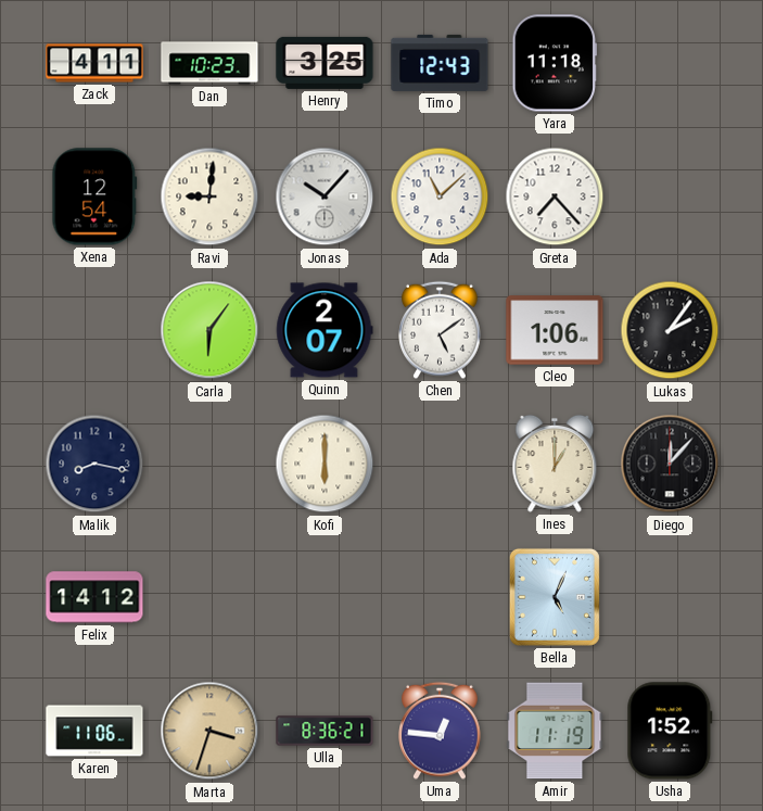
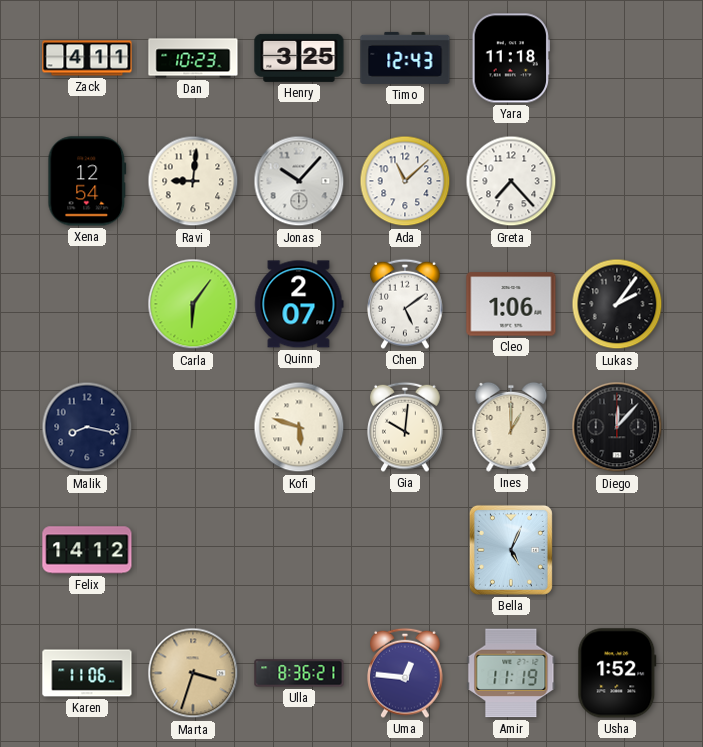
Kofi: 6:00 -> 5:48 (299, 427)
Gia: none -> 10:01 (405, 427)
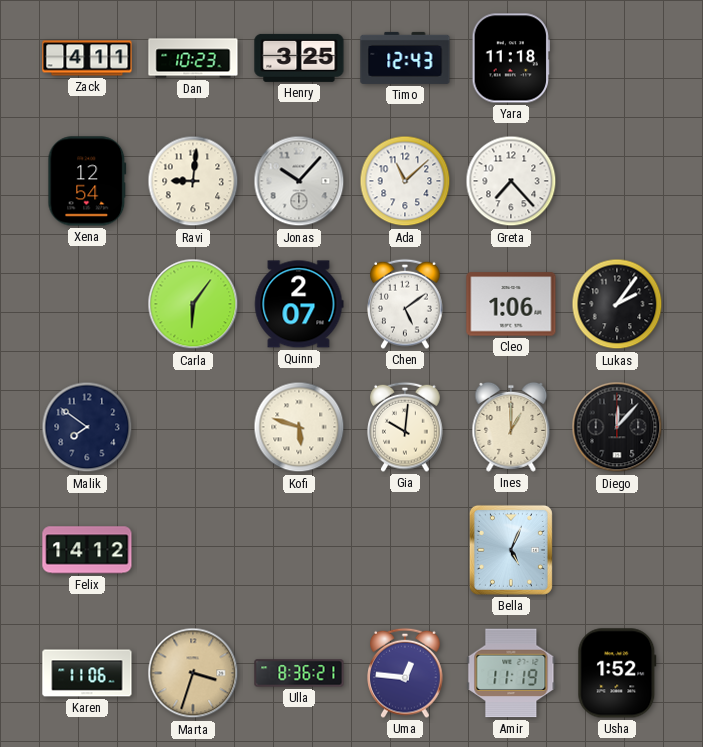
Malik: 8:17 -> 7:51 (87, 427)
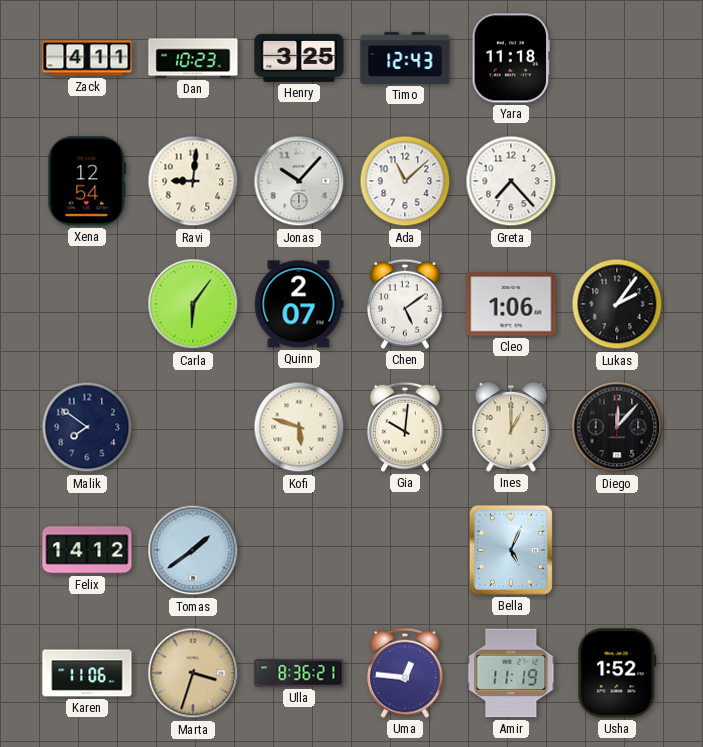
Tomas: none -> 1:39 (193, 550)
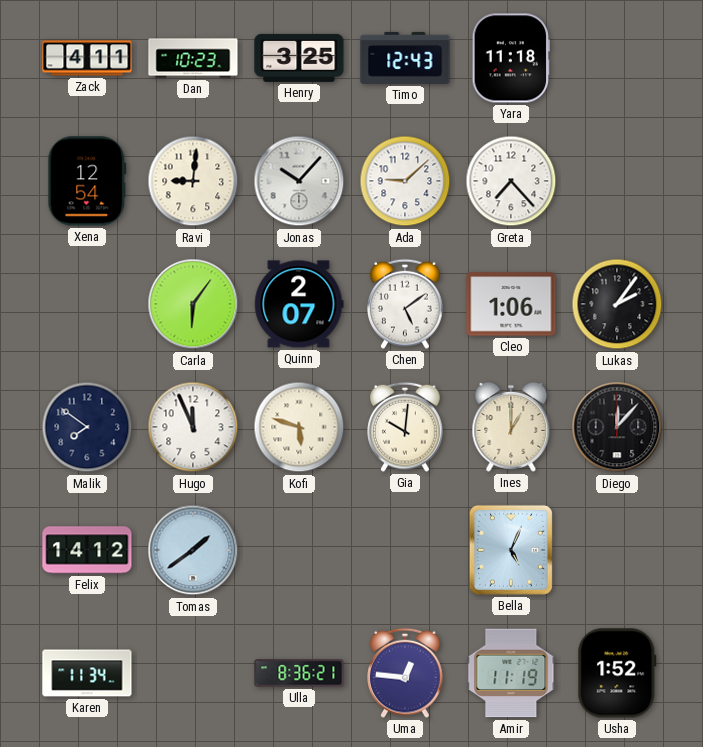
Ada: 11:08 -> 9:08 (405, 181)
Hugo: none -> 11:56 (193, 427)
Karen: 11:06 -> 11:34 (87, 673)
Marta: 3:33 -> none (193, 673)
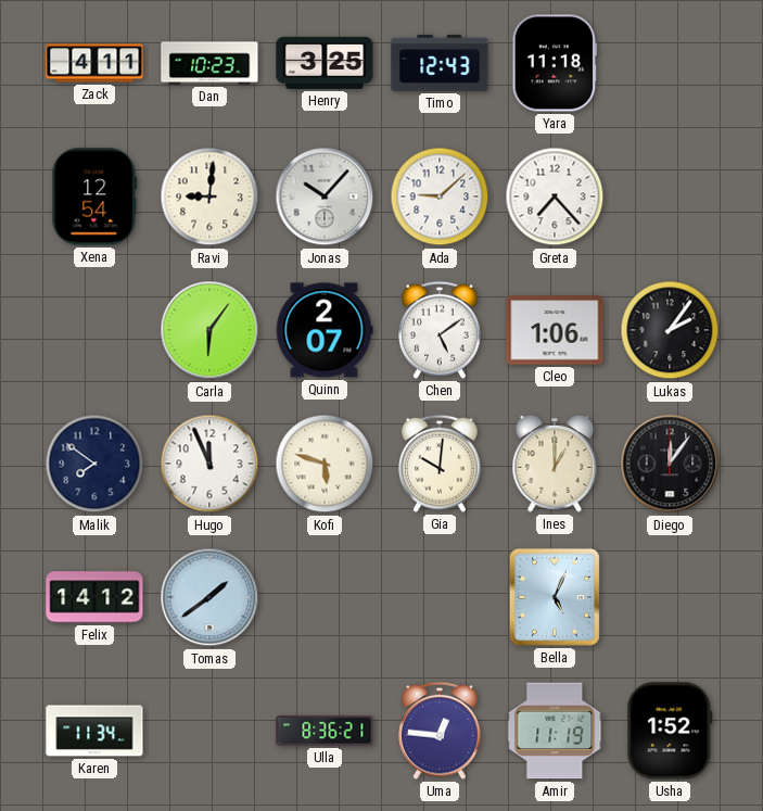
Diego: 12:07 -> 12:06 (670, 464)
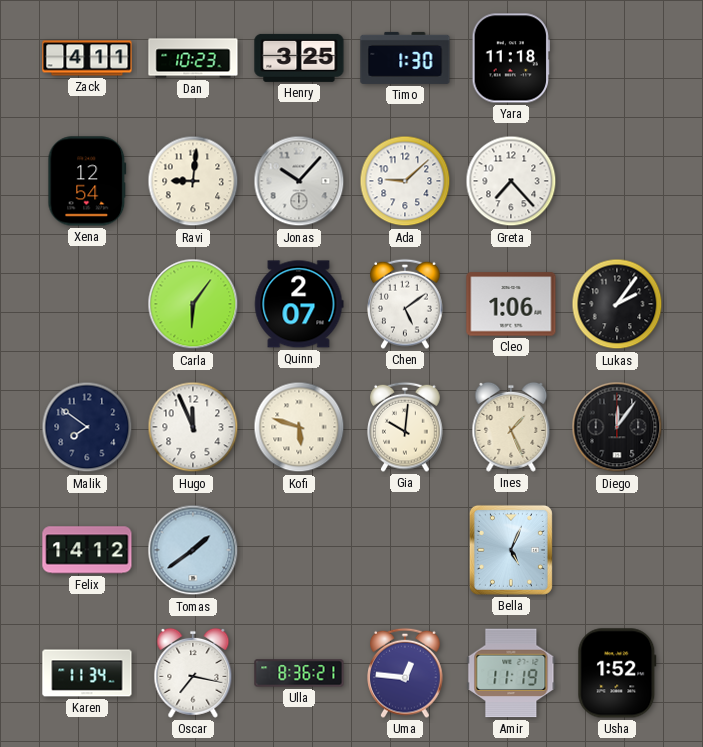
Timo: 12:43 -> 1:30 (405, 58)
Ines: 1:00 -> 1:26 (511, 427)
Oscar: none -> 7:17 (193, 673)
